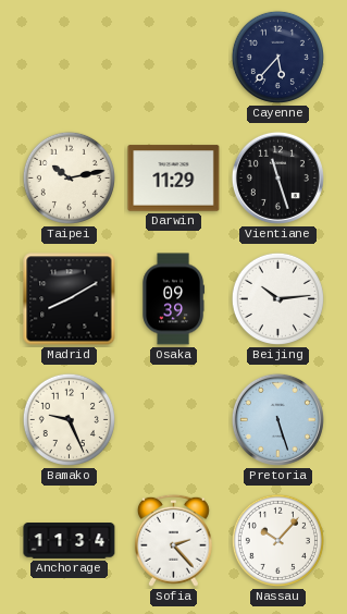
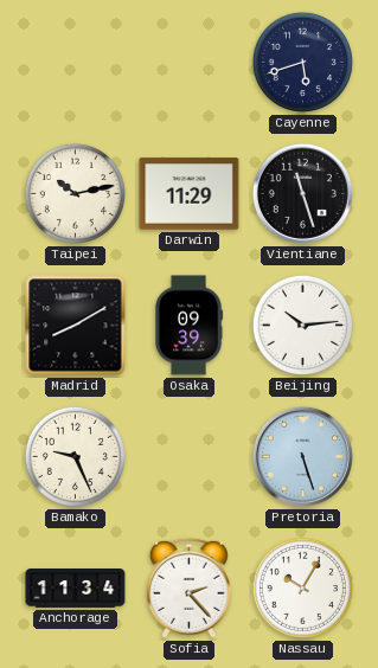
Cayenne: 5:37 -> 5:42 (302, 62)
Nassau: 10:07 -> 10:05 (302, 587)
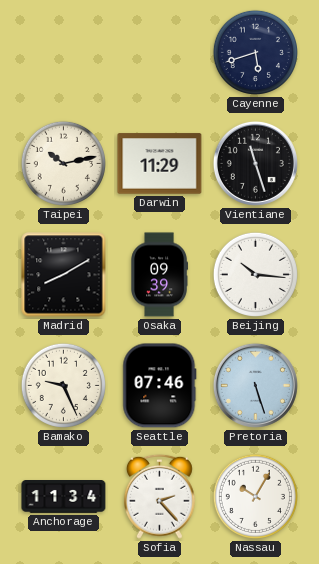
Beijing: 10:14 -> 10:16 (255, 274)
Seattle: none -> 07:46 (160, 386)
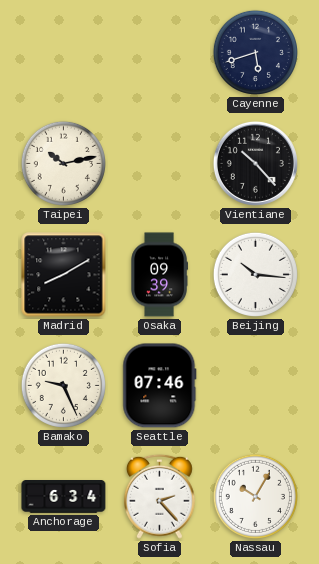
Darwin: 11:29 -> none (160, 164)
Vientiane: 11:27 -> 10:23 (255, 163)
Pretoria: 5:27 -> none (255, 385)
Anchorage: 11:34 -> 6:34 (64, 497)
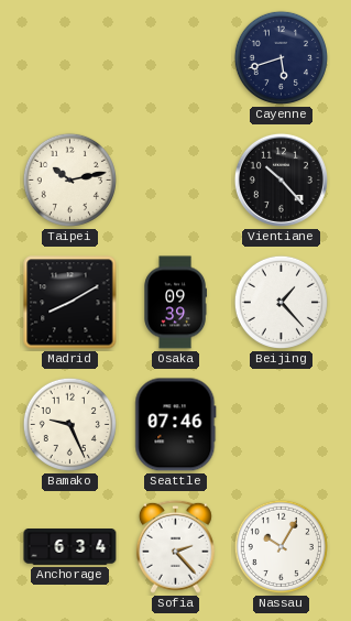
Beijing: 10:16 -> 1:23 (281, 302)
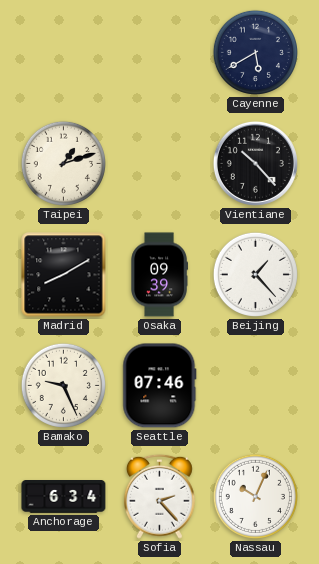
Cayenne: 5:42 -> 5:40 (255, 52)
Taipei: 10:13 -> 1:12 (63, 163)
Nassau: 10:05 -> 10:04 (255, 496)
